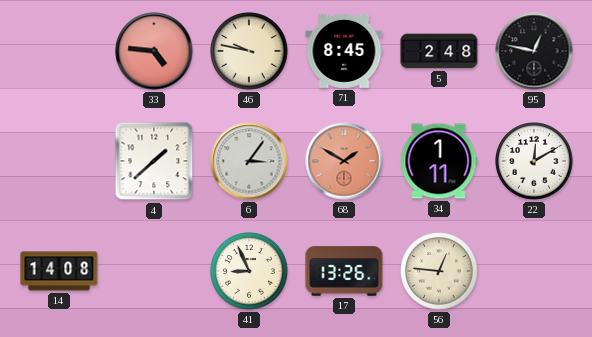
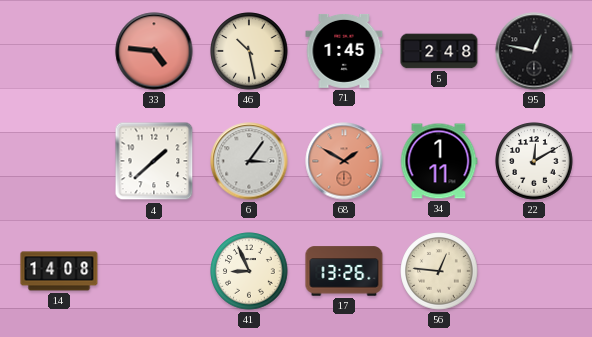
46: 9:47 -> 10:28 (249, 51)
71: 8:45 -> 1:45 (344, 51)
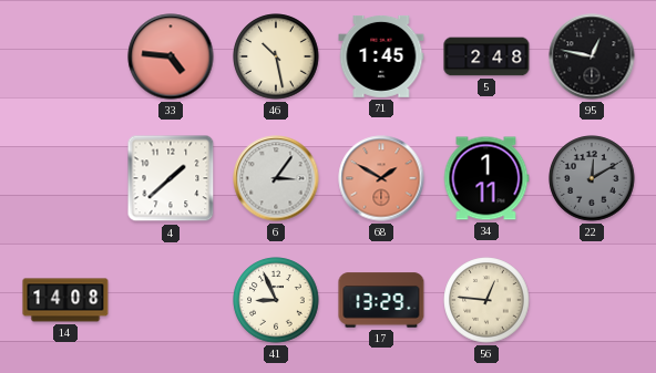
22 dial: white -> grey (592, 178)
17: 13:26 -> 13:29 (381, 300)
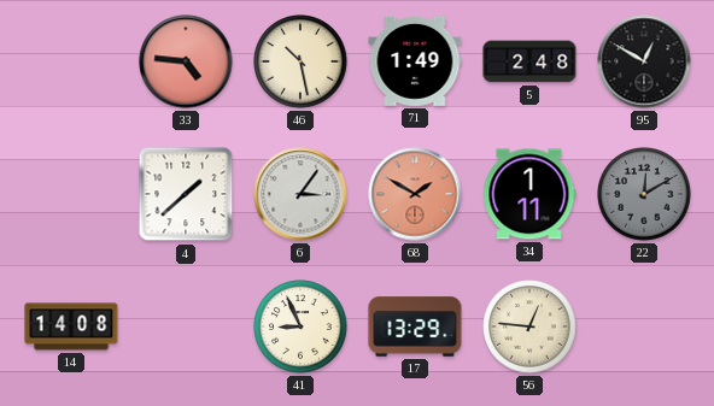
71: 1:45 -> 1:49 (415, 61)
95: 12:47 -> 12:50 (644, 61)
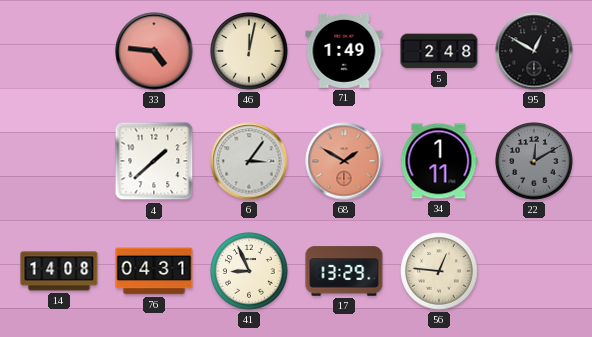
46: 10:28 -> 12:02 (249, 51)
76: none -> 04:31 (154, 271)
